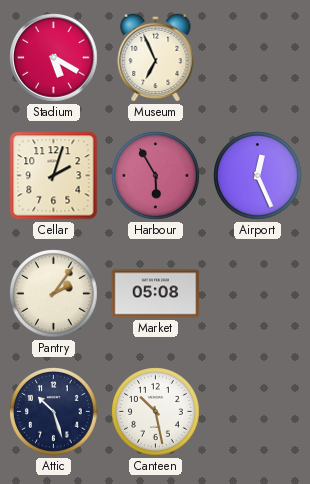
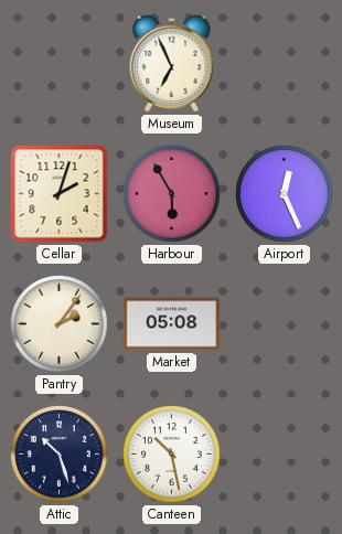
Stadium: 5:20 -> none (54, 58)
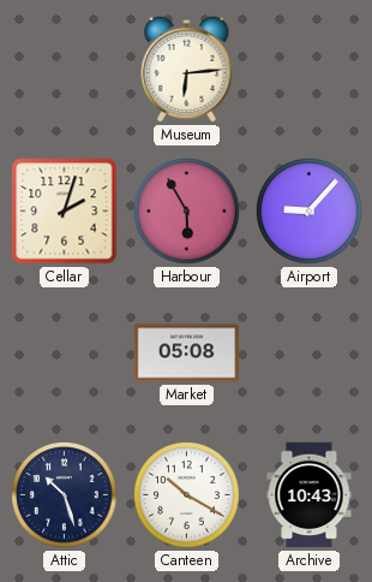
Museum: 6:56 -> 6:14 (187, 69)
Airport: 12:26 -> 9:07 (310, 212)
Pantry: 2:06 -> none (60, 324)
Canteen: 10:28 -> 10:20 (187, 495)
Archive: none -> 10:43 (310, 495)
